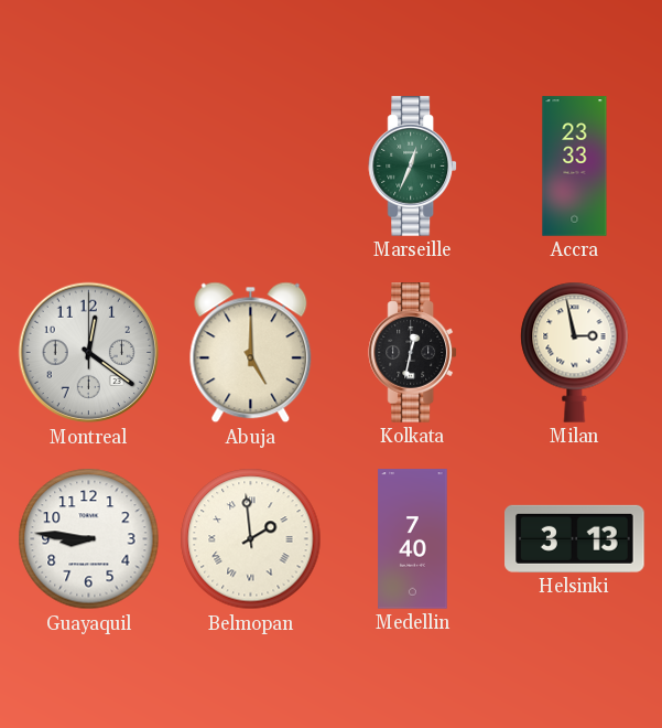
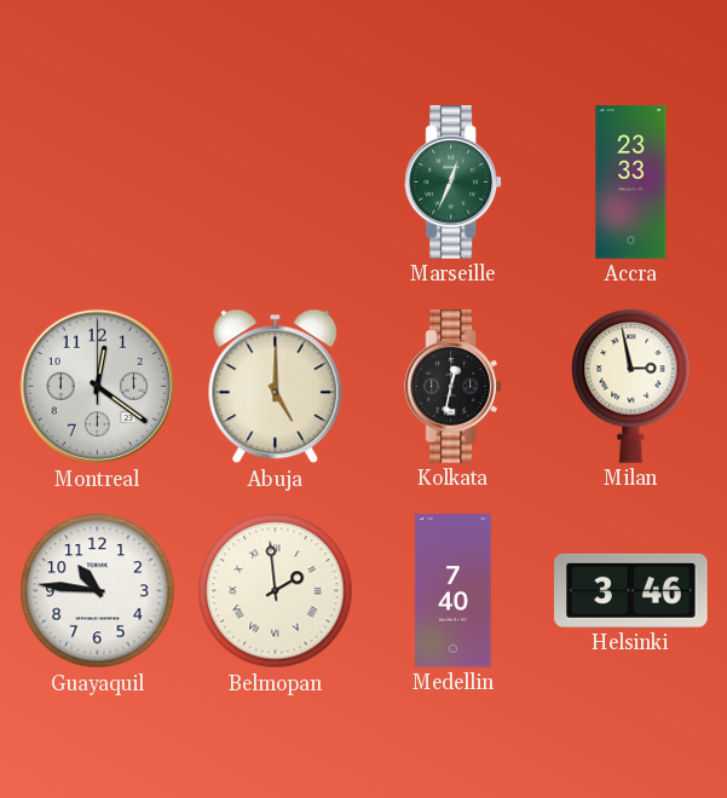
Guayaquil: 8:46 -> 10:46 (98, 591)
Helsinki: 3:13 -> 3:46 (631, 590)
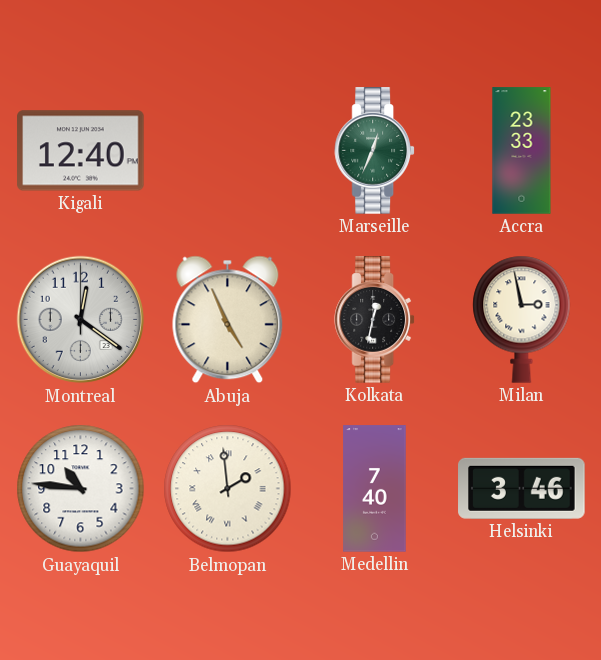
Kigali: none -> 12:40 (81, 151)
Abuja: 5:00 -> 4:56 (228, 320)
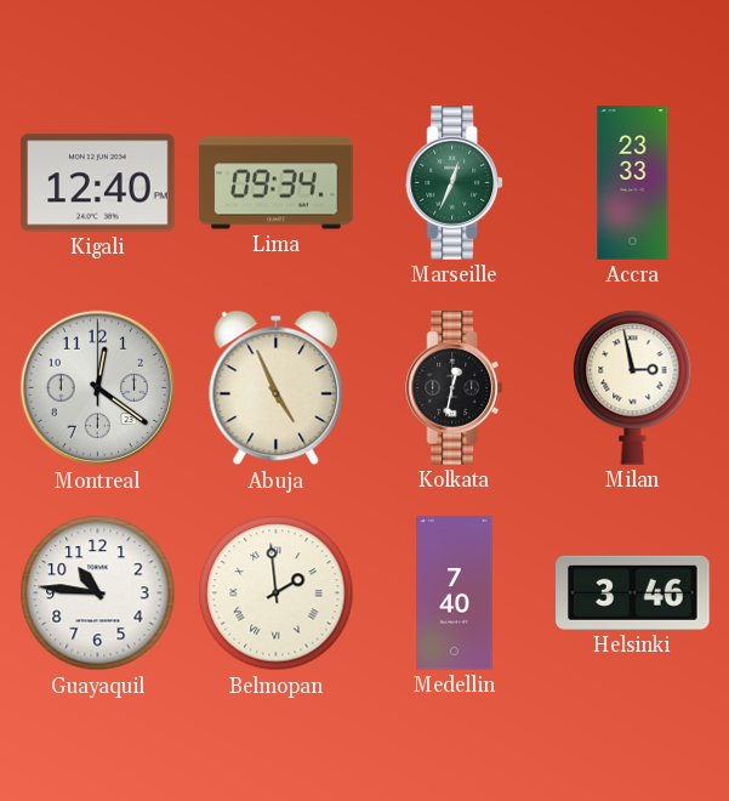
Lima: none -> 09:34 (277, 183)
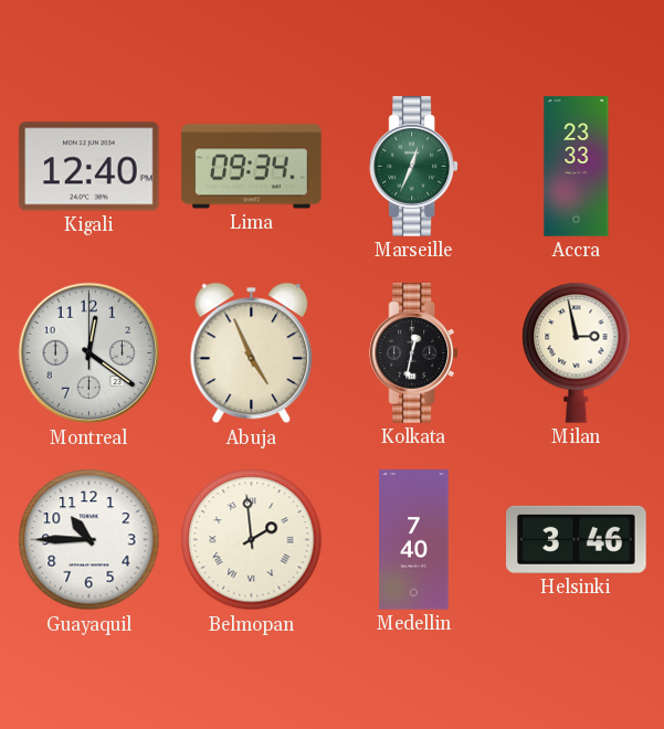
Guayaquil: 10:46 -> 10:45 (89, 540)
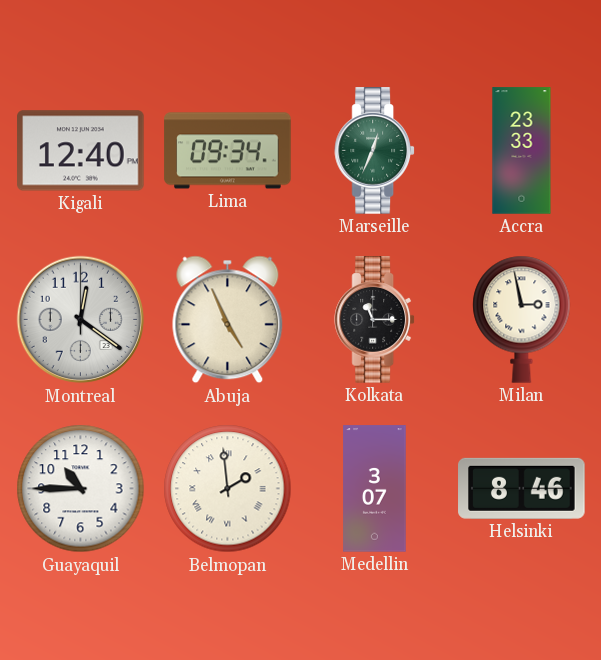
Kolkata: 12:32 -> 11:15 (374, 320)
Medellin: 7:40 -> 3:07 (375, 489)
Helsinki: 3:46 -> 8:46 (522, 488)
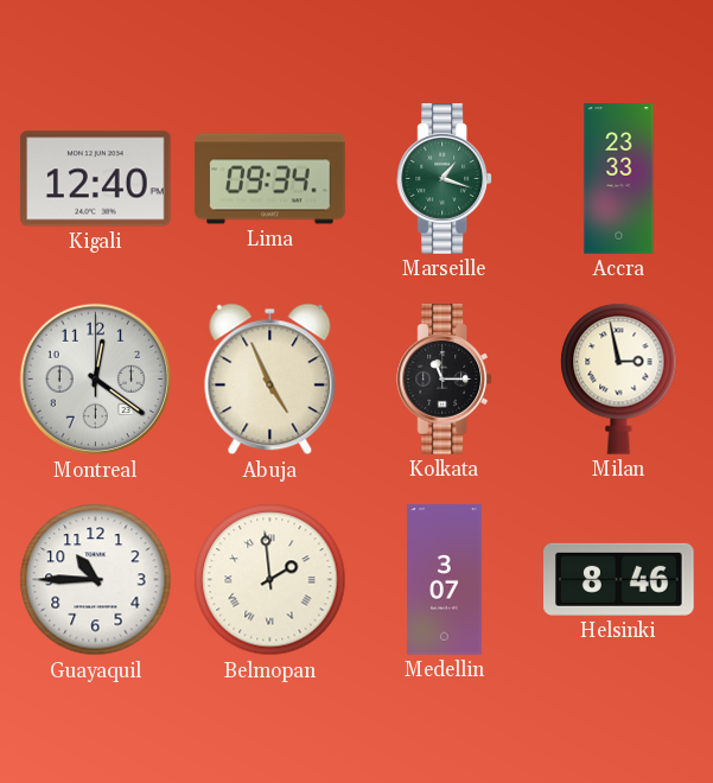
Marseille: 12:34 -> 1:18 (444, 179)
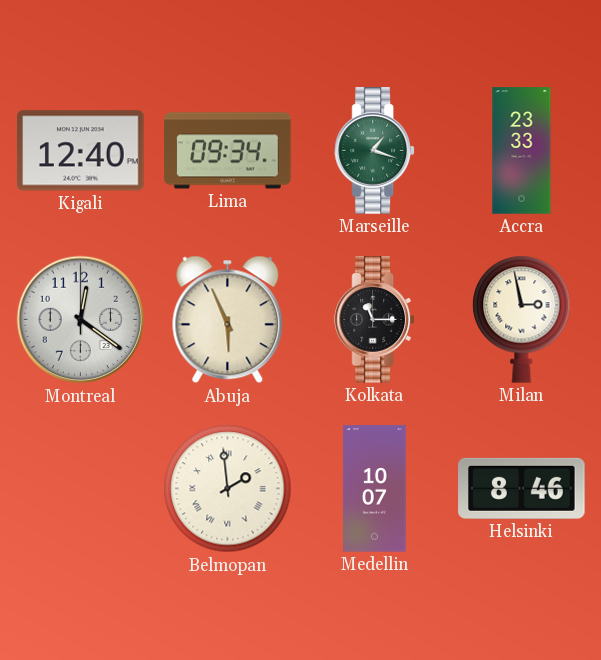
Abuja: 4:56 -> 5:56 (228, 320)
Guayaquil: 10:45 -> none (96, 580)
Medellin: 3:07 -> 10:07 (375, 489)
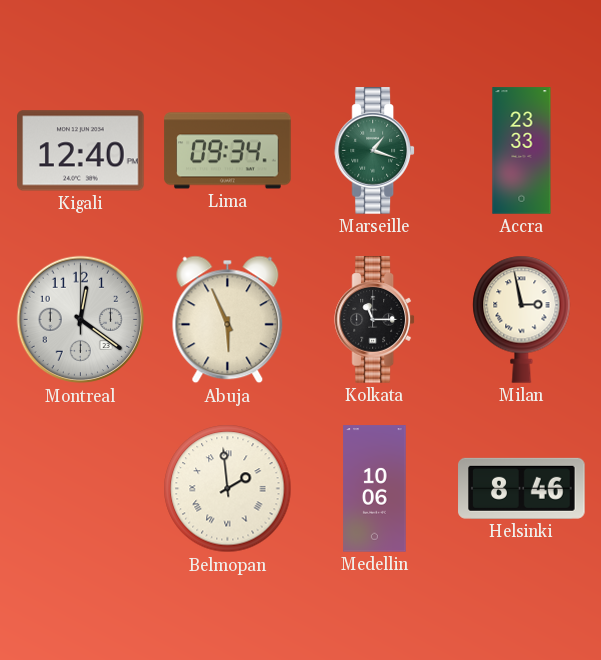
Medellin: 10:07 -> 10:06 (375, 489)
